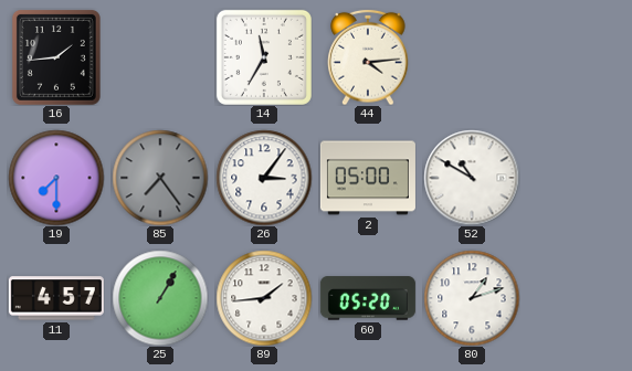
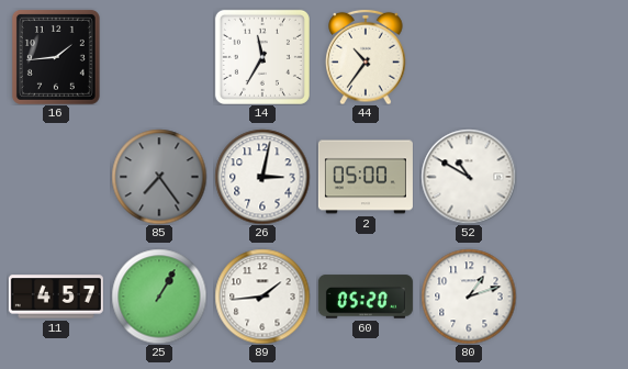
44: 4:14 -> 10:36 (366, 57)
19: 7:30 -> none (56, 178)
26: 3:06 -> 3:02 (262, 177)
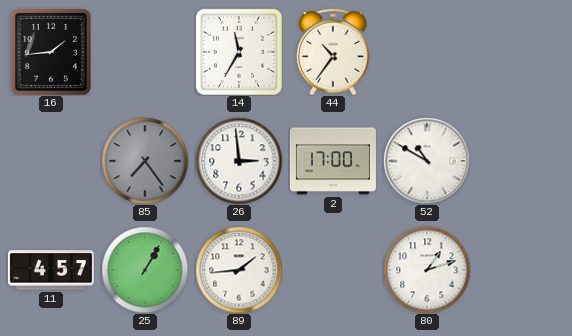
26: 3:02 -> 2:59 (239, 161)
2: 05:00 -> 17:00 (333, 161)
60: 05:20 -> none (366, 297)
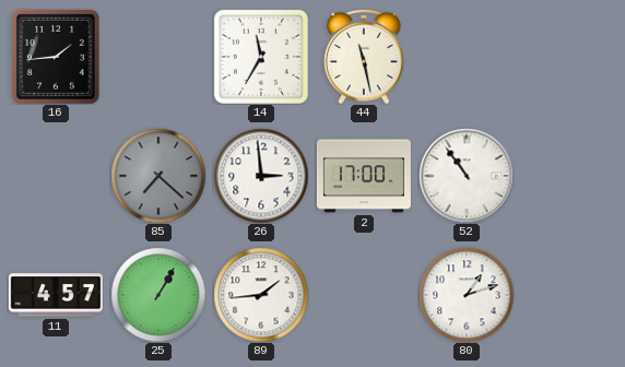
44: 10:36 -> 11:28 (364, 57)
85: 7:24 -> 7:22 (158, 176)
52: 10:50 -> 10:54 (467, 176)
